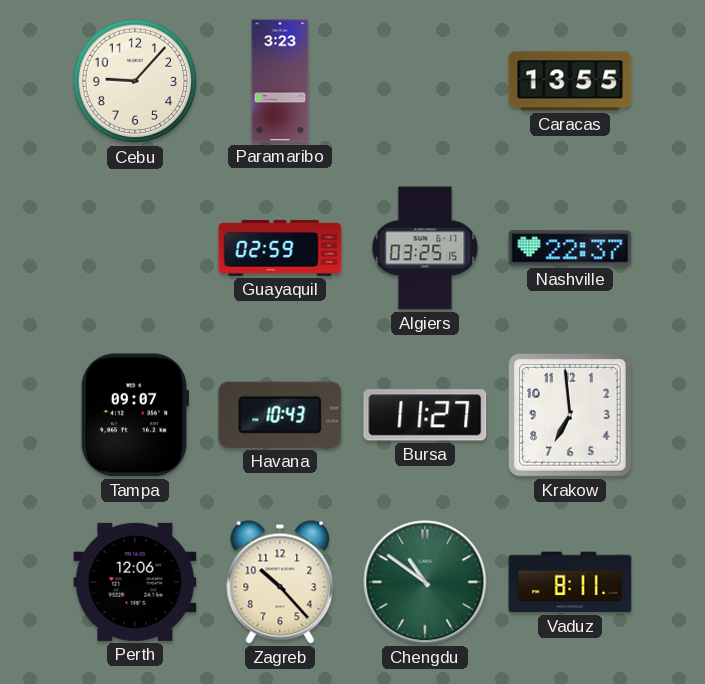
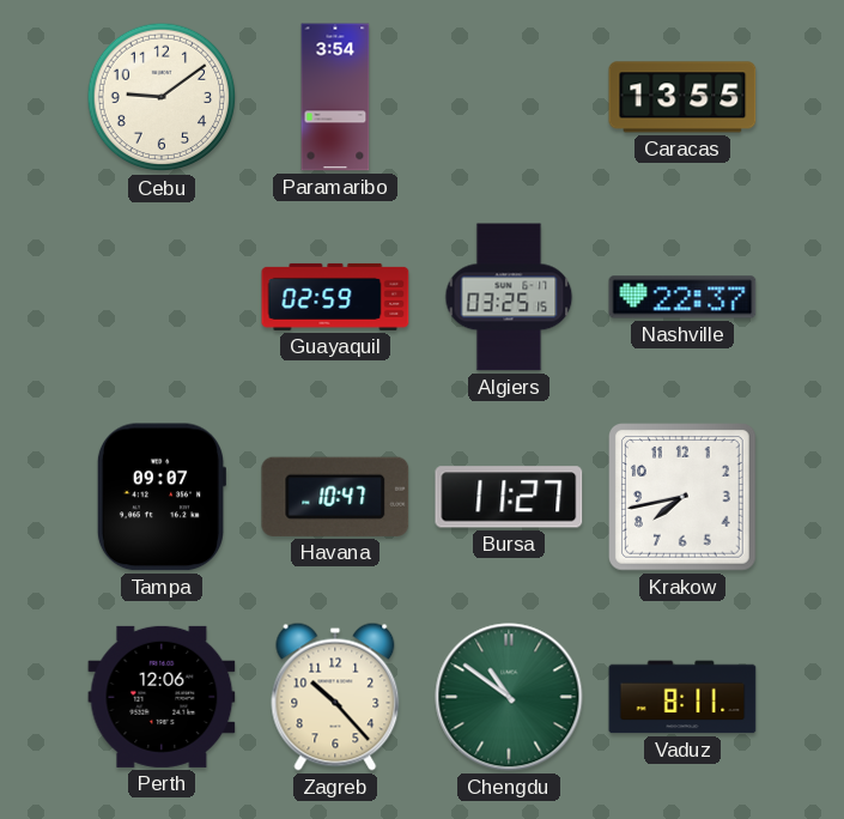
Cebu: 9:07 -> 9:09 (162, 97)
Paramaribo: 3:23 -> 3:54 (335, 97)
Havana: 10:43 -> 10:47 (335, 497)
Krakow: 6:59 -> 7:43 (684, 498)
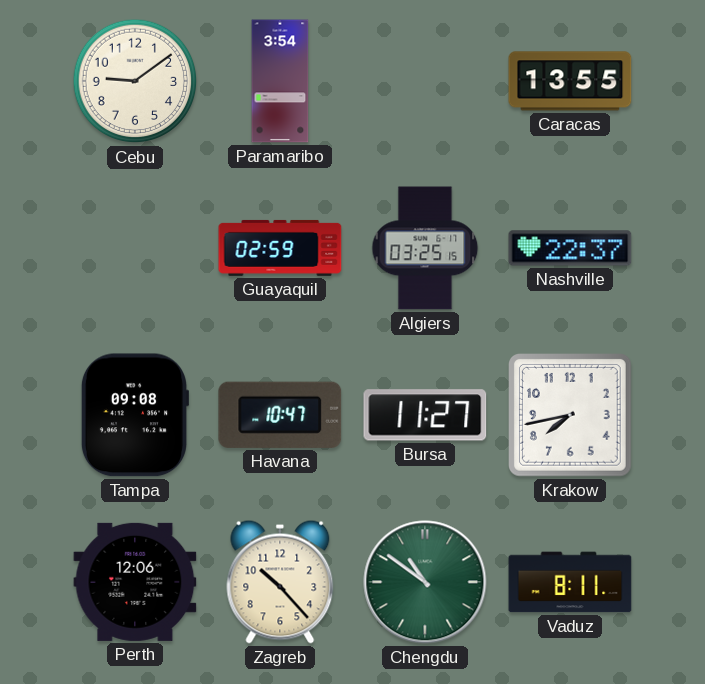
Tampa: 09:07 -> 09:08 (134, 415)
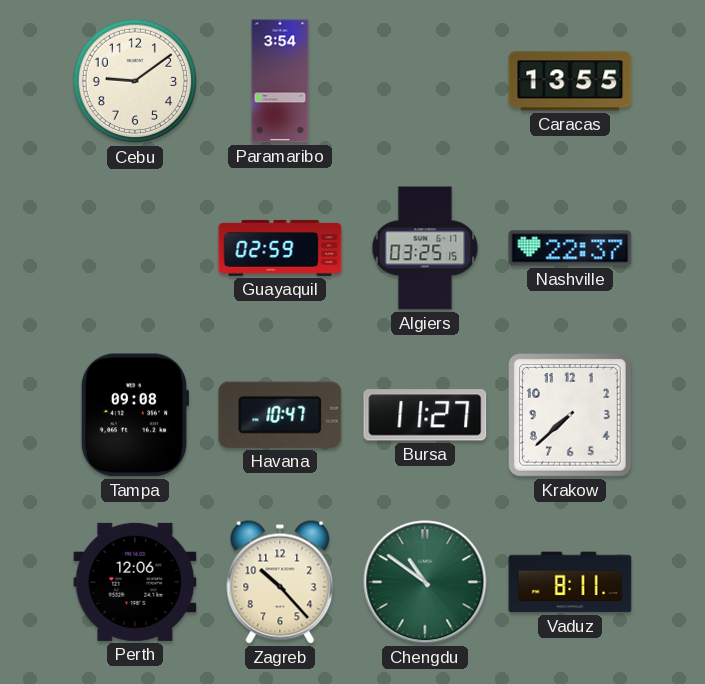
Krakow: 7:43 -> 7:38 (571, 416)
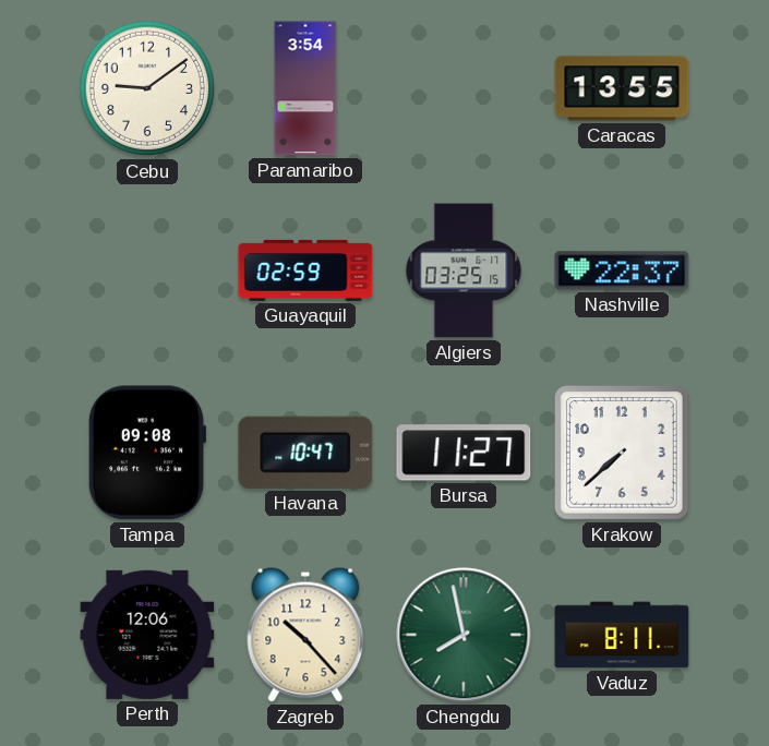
Chengdu: 10:51 -> 7:58 (464, 635)
